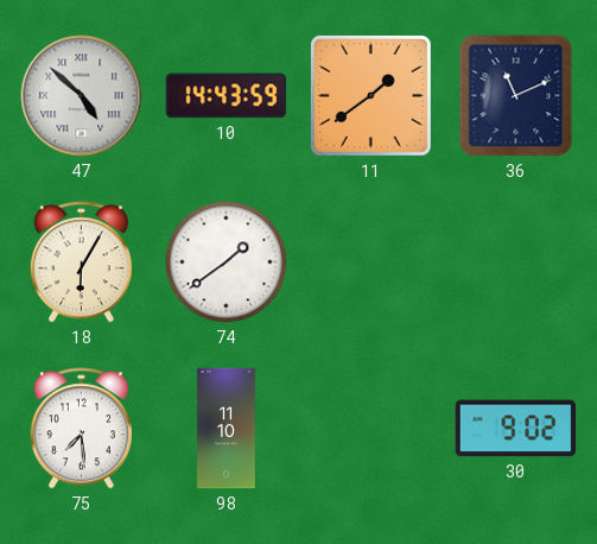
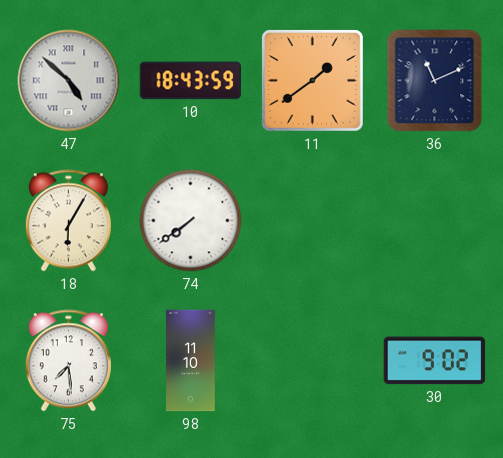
10: 14:43 -> 18:43 (191, 81)
74: 1:39 -> 7:39 (191, 221)
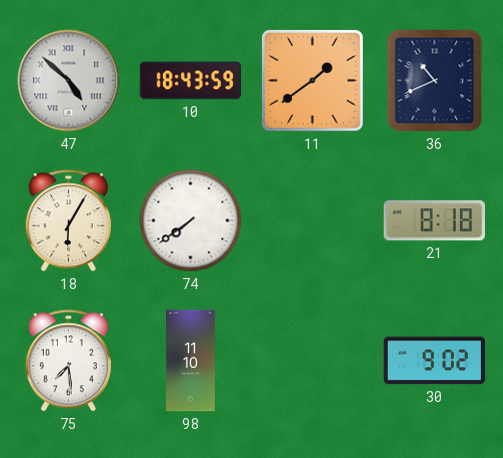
36: 11:11 -> 10:41 (435, 81)
21: none -> 8:18 (434, 221)
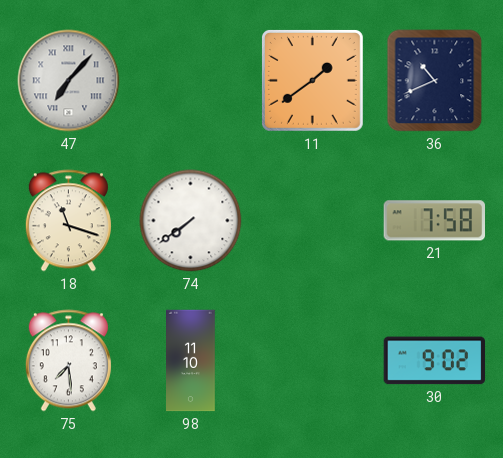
47: 4:52 -> 7:07 (69, 81)
10: 18:43 -> none (191, 81)
18: 6:05 -> 11:18 (68, 221)
21: 8:18 -> 7:58 (434, 221)
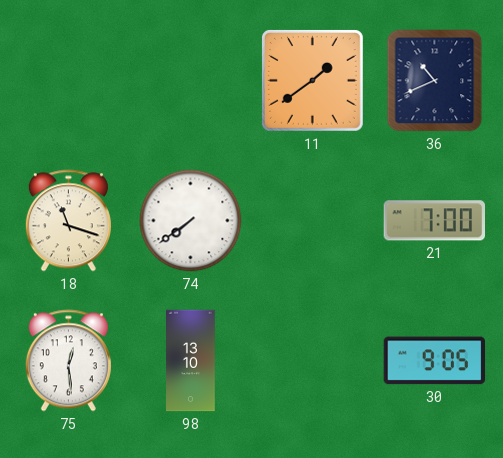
47: 7:07 -> none (69, 81)
21: 7:58 -> 7:00 (434, 221)
75: 7:29 -> 12:29 (68, 361)
98: 11:10 -> 13:10 (191, 361)
30: 9:02 -> 9:05 (435, 361)
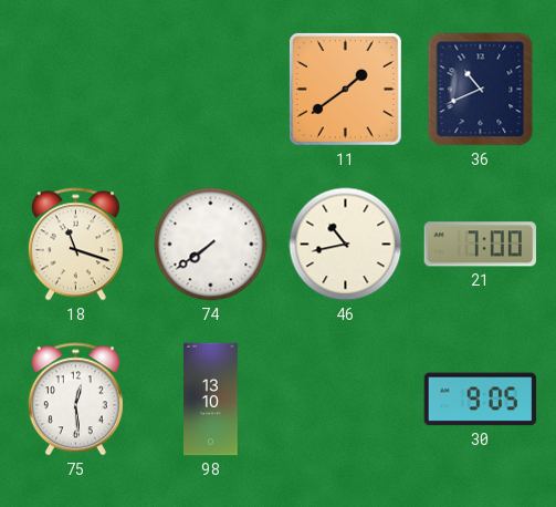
46: none -> 10:43 (346, 245)
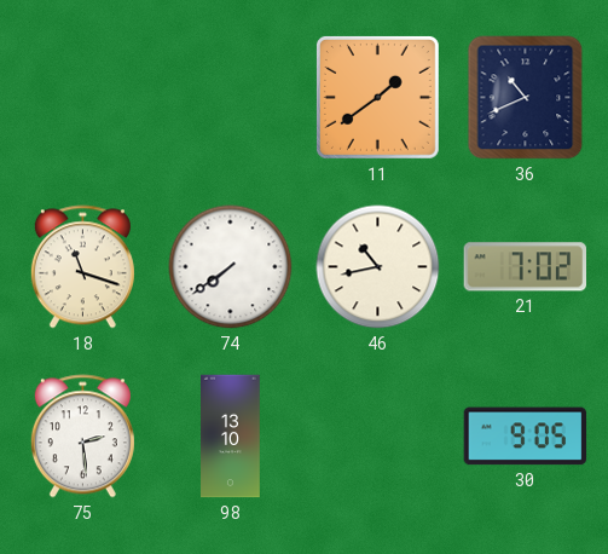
21: 7:00 -> 7:02 (525, 267)
75: 12:29 -> 2:29 (82, 437)
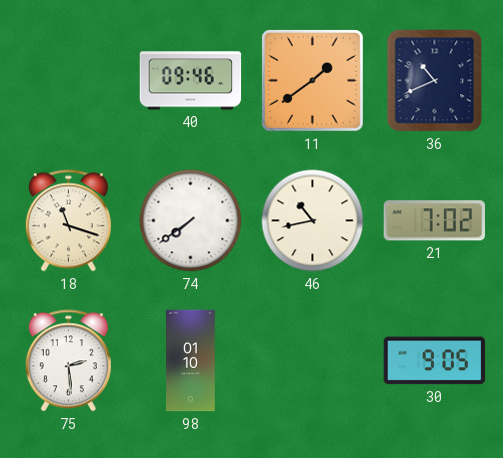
40: none -> 09:46 (191, 81)
98: 13:10 -> 01:10 (191, 361)
